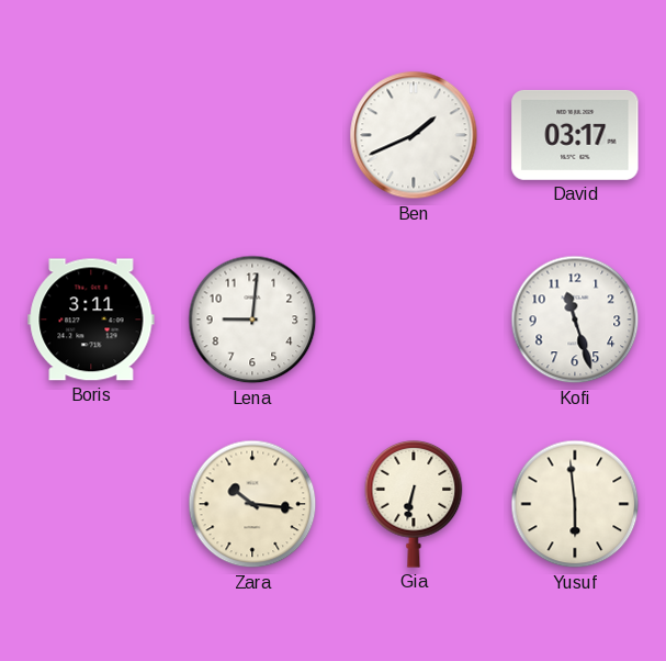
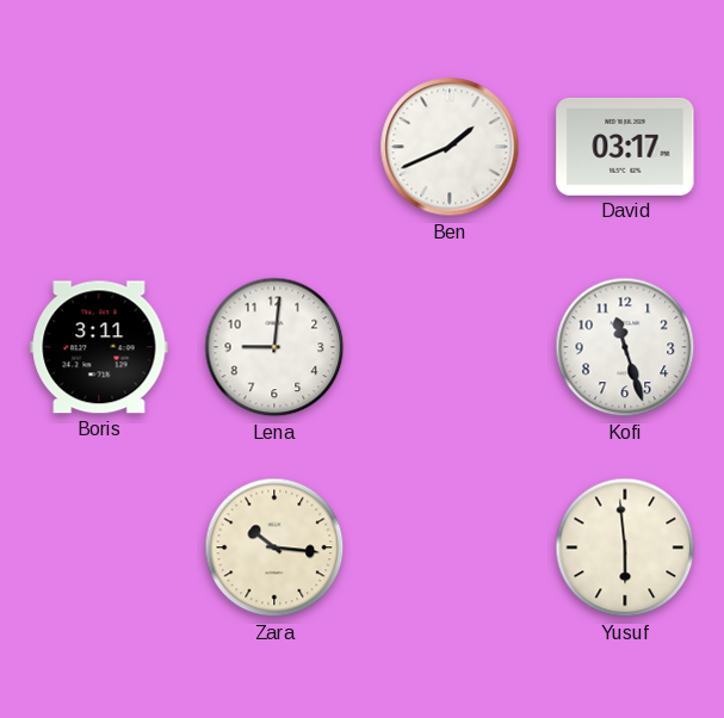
Gia: 6:32 -> none (414, 504)
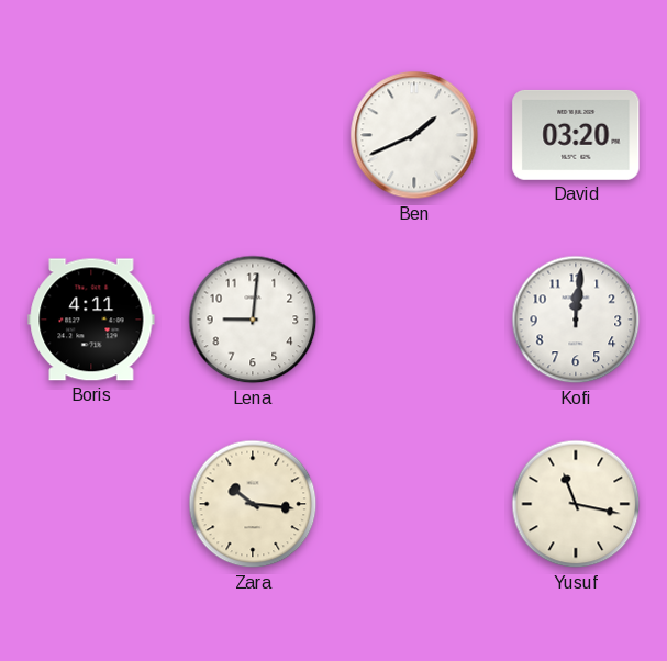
David: 03:17 -> 03:20 (576, 135)
Boris: 3:11 -> 4:11 (91, 320)
Kofi: 11:27 -> 12:01 (576, 320)
Yusuf: 5:59 -> 11:17 (576, 504)
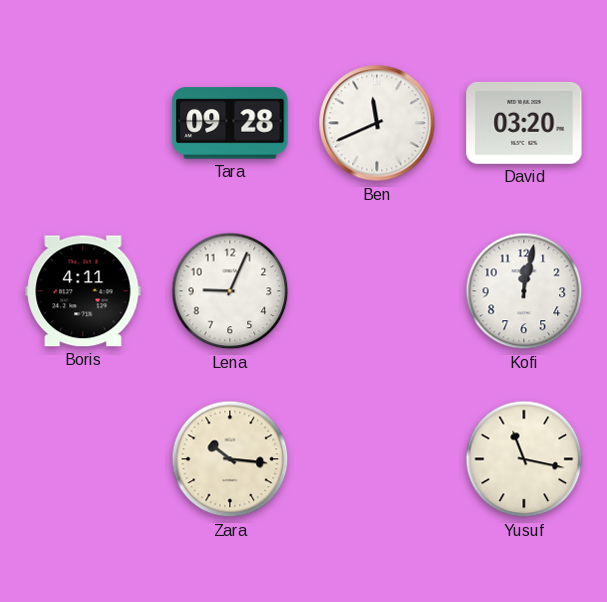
Tara: none -> 09:28 (230, 123)
Ben: 1:41 -> 11:41 (377, 123)
Lena: 9:01 -> 9:04 (230, 291)
Kofi: 12:01 -> 12:02 (524, 291)
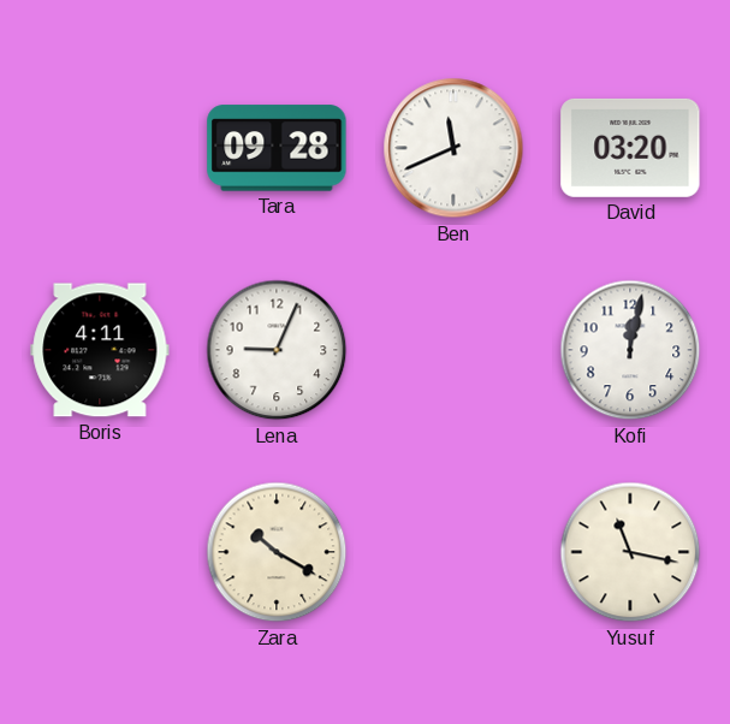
Zara: 10:16 -> 10:20 (277, 552)
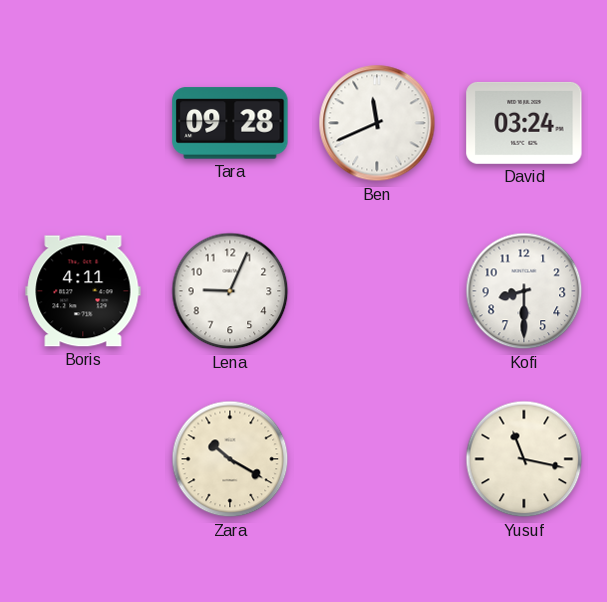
David: 03:20 -> 03:24 (524, 123)
Kofi: 12:02 -> 8:30 (524, 291)
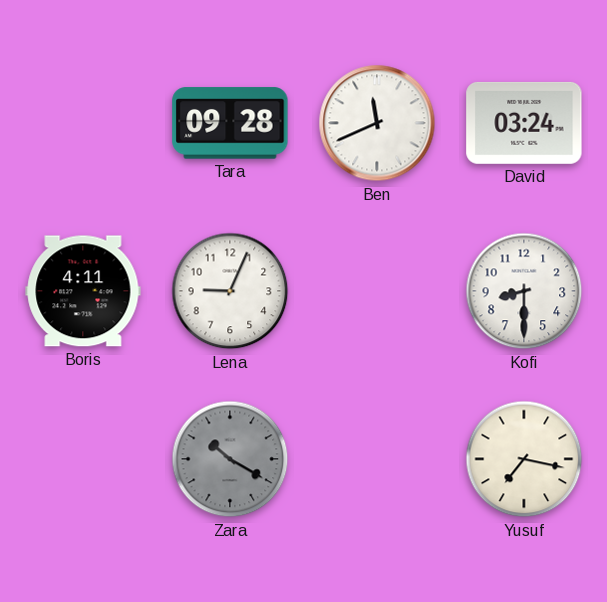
Zara dial: cream -> grey (230, 459)
Yusuf: 11:17 -> 7:17 (524, 459)
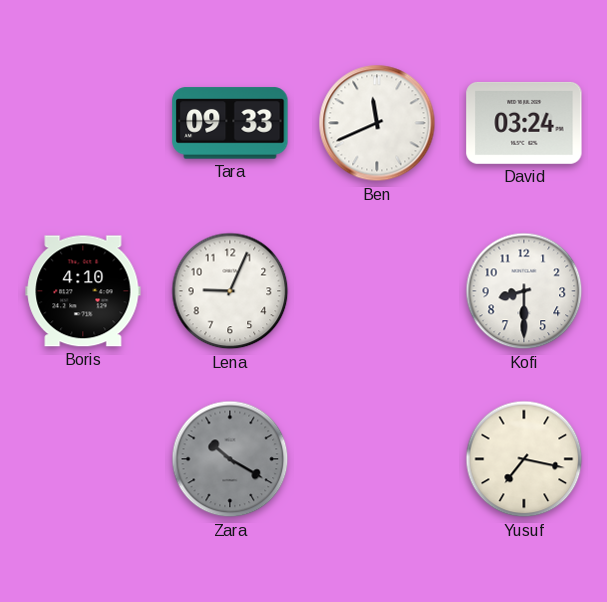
Tara: 09:28 -> 09:33 (230, 123)
Boris: 4:11 -> 4:10 (83, 291)
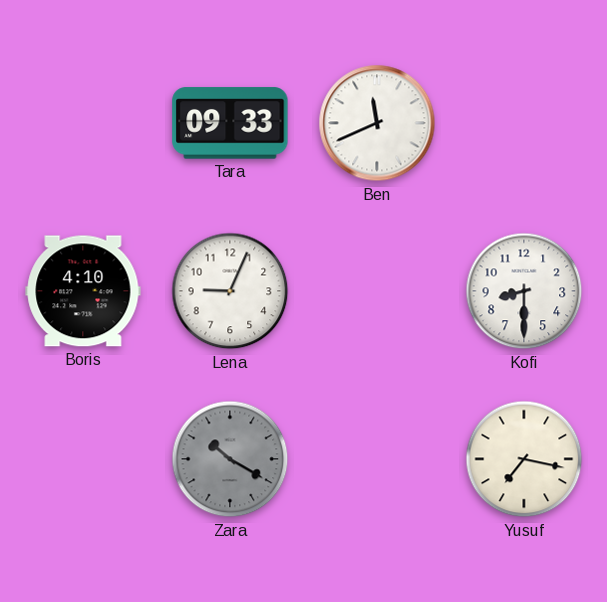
David: 03:24 -> none (524, 123)
